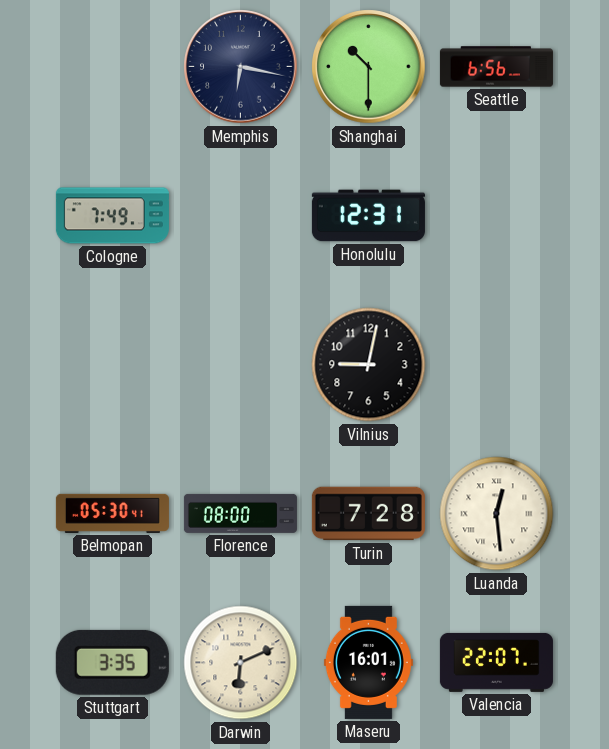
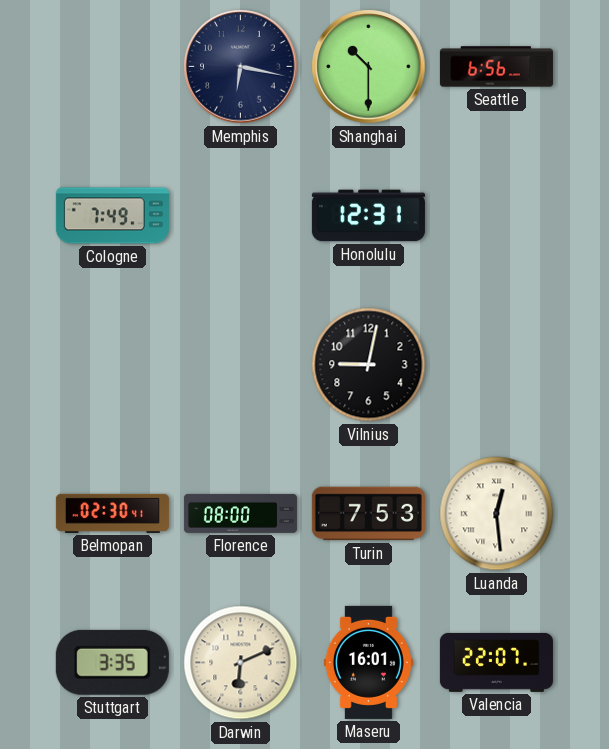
Belmopan: 05:30 -> 02:30 (112, 513)
Turin: 7:28 -> 7:53 (368, 514)
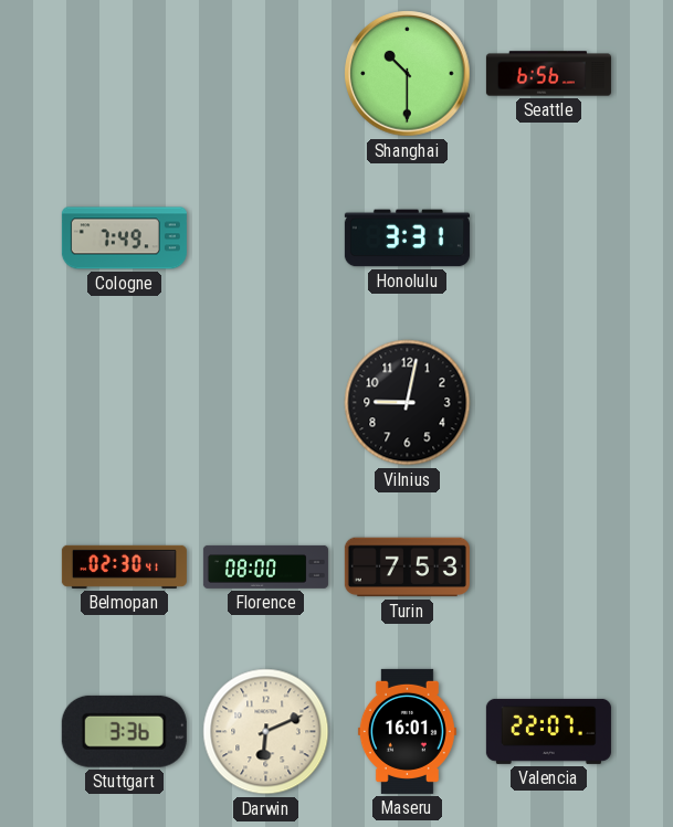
Memphis: 6:17 -> none (241, 67)
Honolulu: 12:31 -> 3:31 (407, 238)
Luanda: 12:29 -> none (497, 514)
Stuttgart: 3:35 -> 3:36 (124, 731)
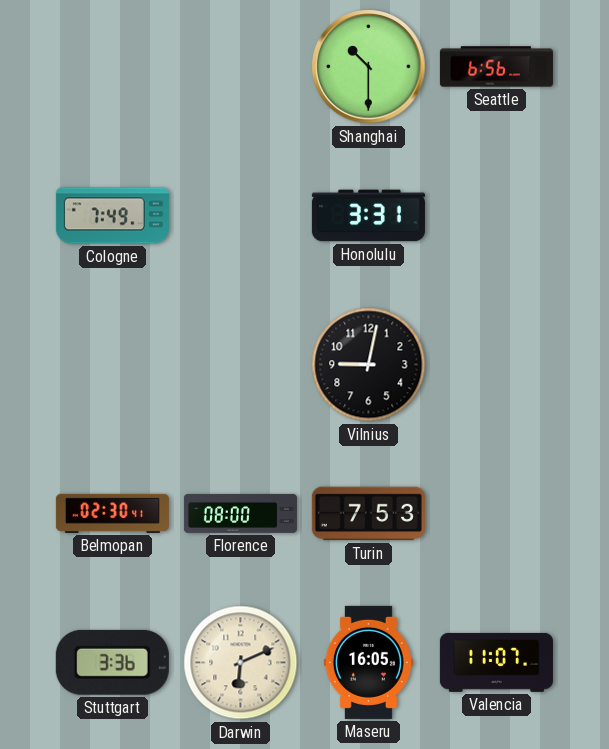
Maseru: 16:01 -> 16:05 (368, 662)
Valencia: 22:07 -> 11:07 (496, 662)
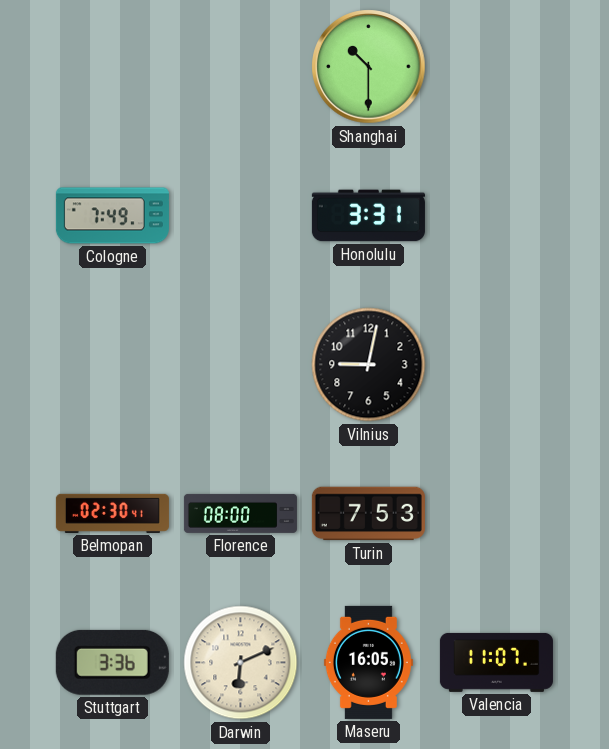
Seattle: 6:56 -> none (496, 67)
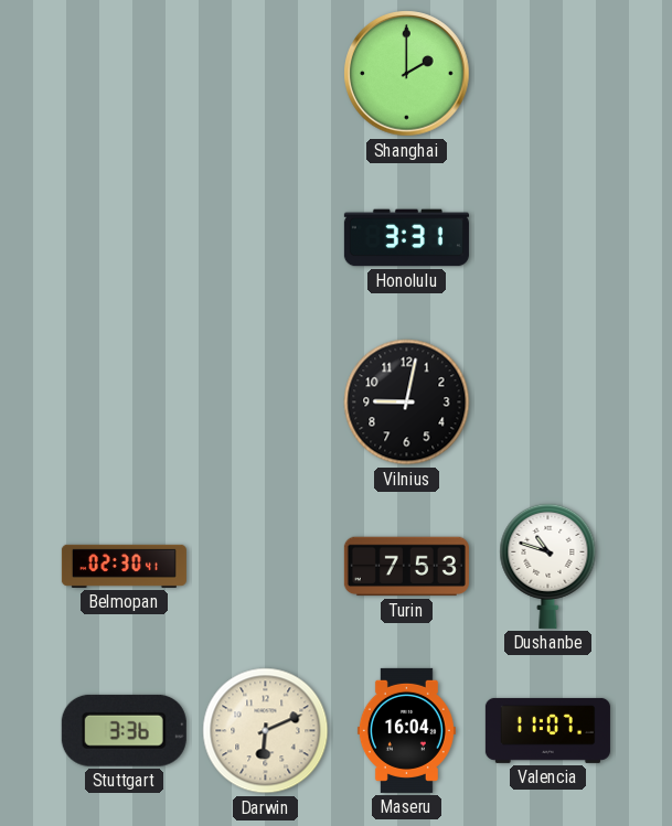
Shanghai: 10:30 -> 2:00 (407, 74)
Cologne: 7:49 -> none (112, 216)
Florence: 08:00 -> none (240, 513)
Dushanbe: none -> 10:48 (548, 566)
Maseru: 16:05 -> 16:04 (406, 730)
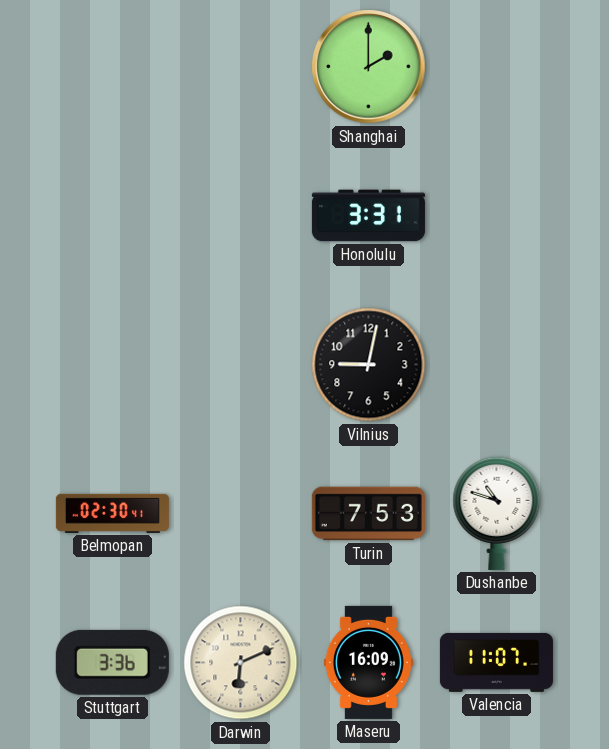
Maseru: 16:04 -> 16:09 (368, 662)
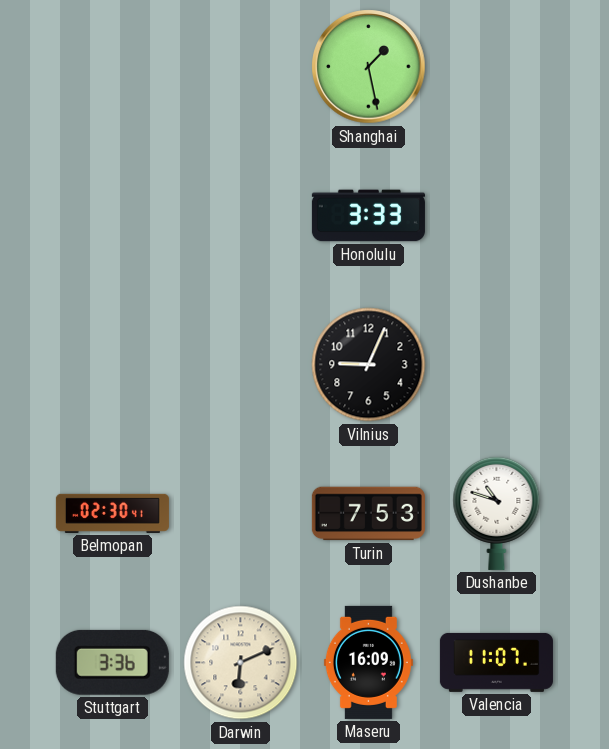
Shanghai: 2:00 -> 1:28 (369, 67)
Honolulu: 3:31 -> 3:33 (368, 216)
Vilnius: 9:02 -> 9:04 (369, 365)
